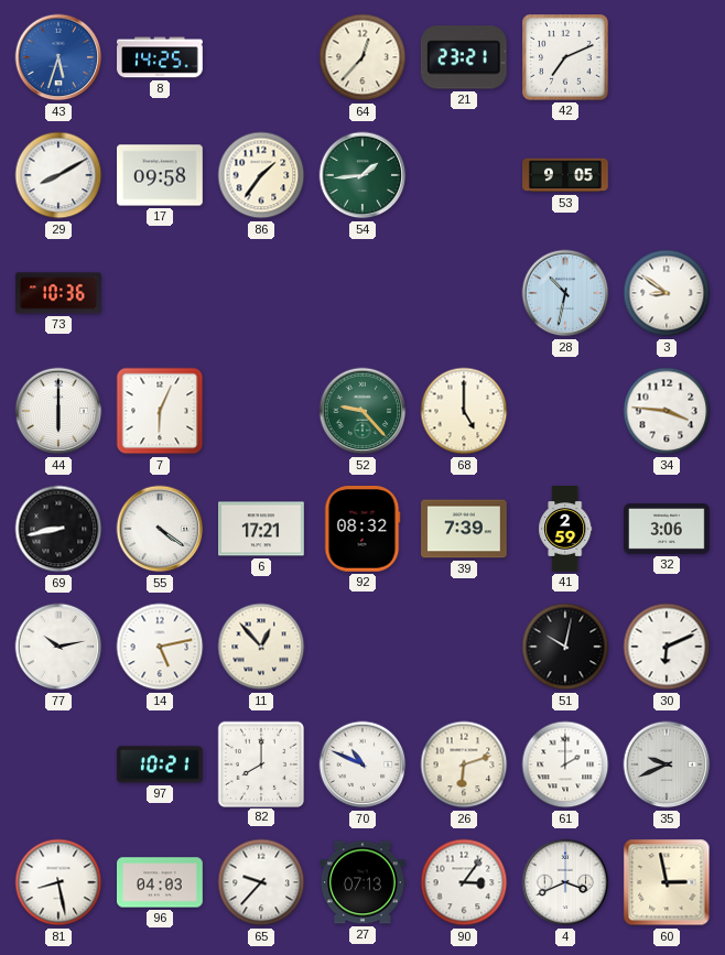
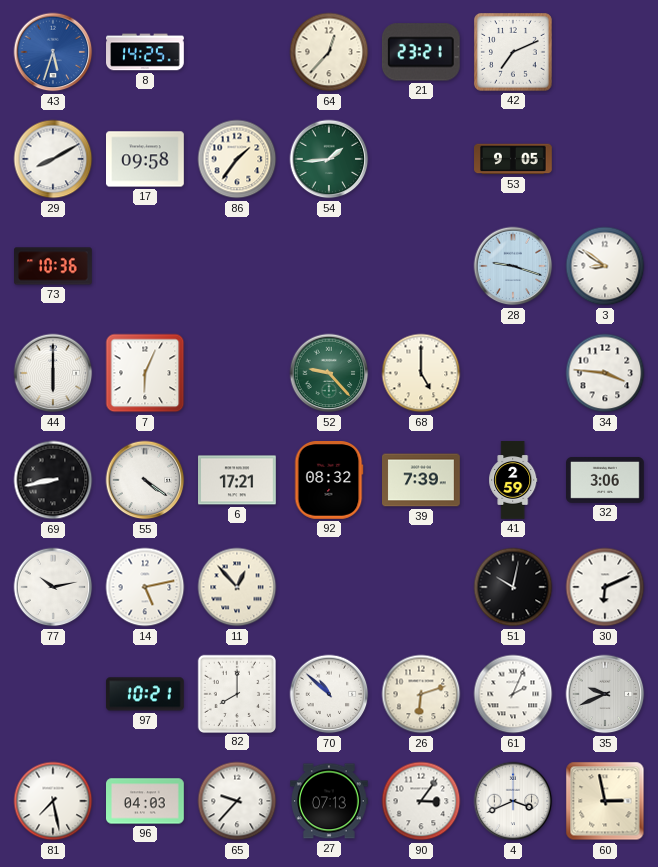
28: 10:32 -> 9:18 (513, 266)
70: 10:49 -> 10:52 (329, 694)
61: 2:00 -> 2:04 (513, 694)
81: 8:28 -> 7:28 (53, 801)
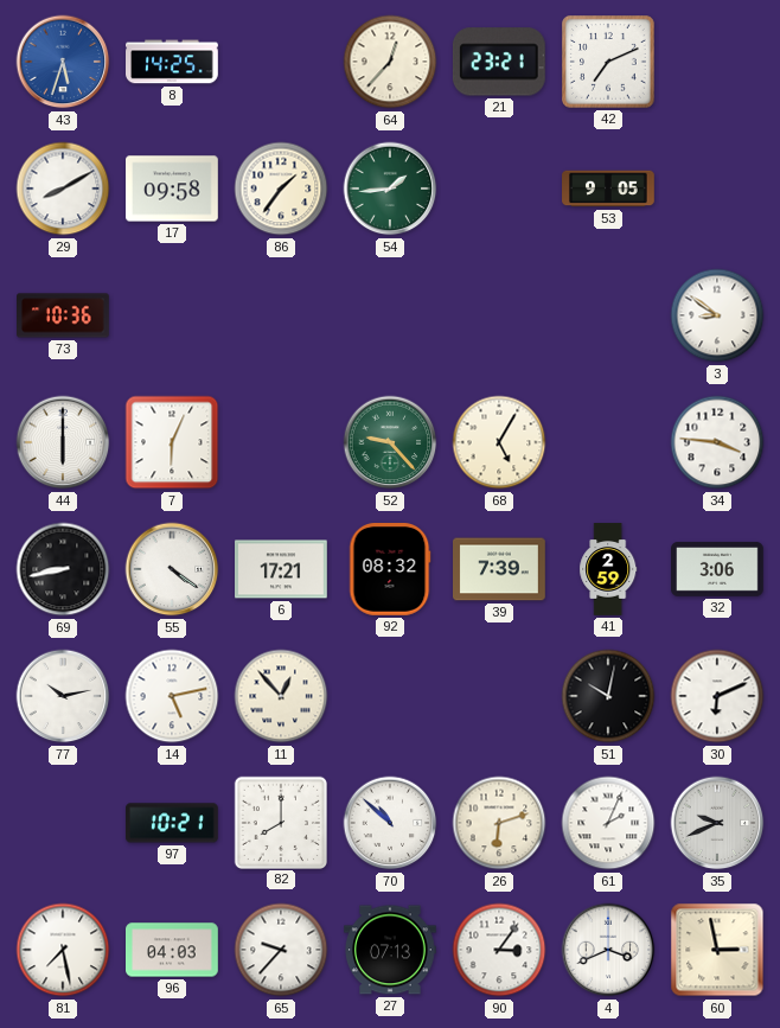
28: 9:18 -> none (513, 266)
68: 5:00 -> 5:05 (499, 442)
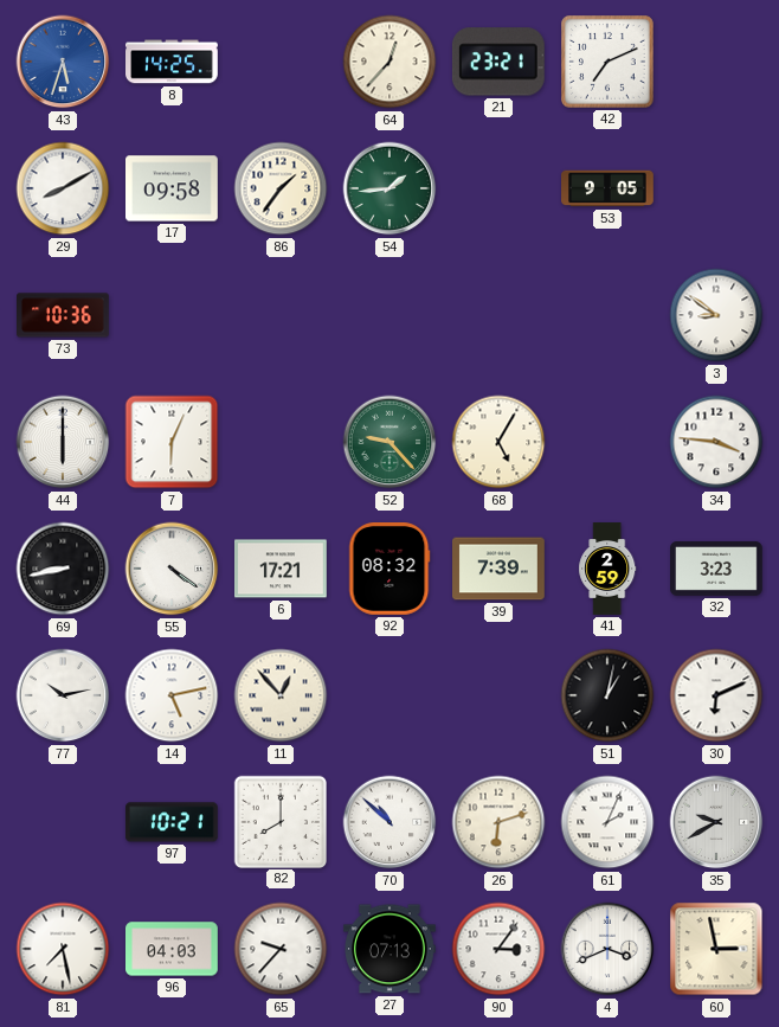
32: 3:06 -> 3:23 (717, 569)
51: 10:02 -> 1:02 (607, 695)
35: 9:41 -> 9:40 (716, 822)
